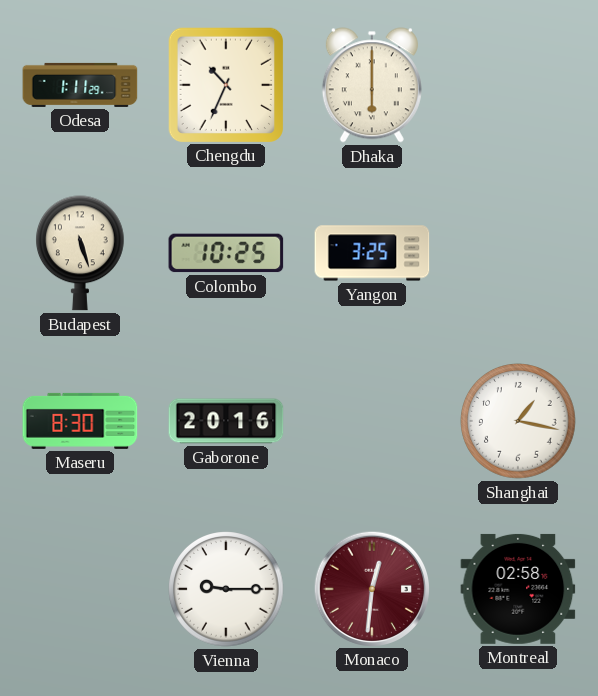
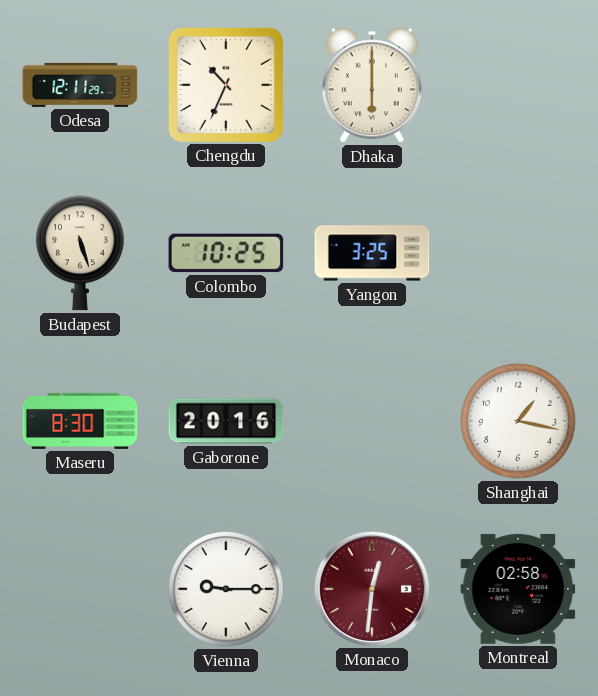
Odesa: 1:11 -> 12:11 (80, 85)
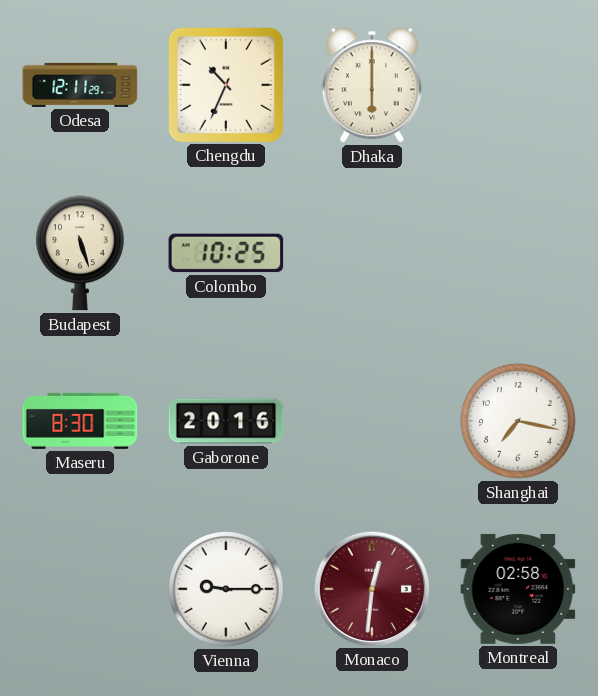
Yangon: 3:25 -> none (372, 253)
Shanghai: 1:17 -> 7:17 (518, 421)
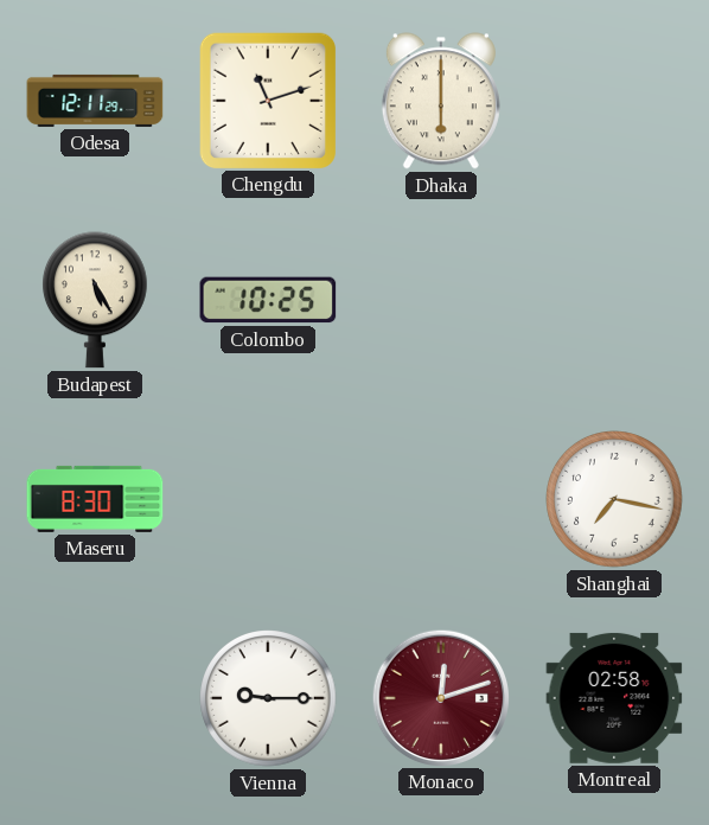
Chengdu: 10:34 -> 11:12 (267, 100)
Budapest: 5:27 -> 5:25 (96, 300)
Gaborone: 20:16 -> none (226, 421)
Monaco: 12:31 -> 12:12 (440, 697)
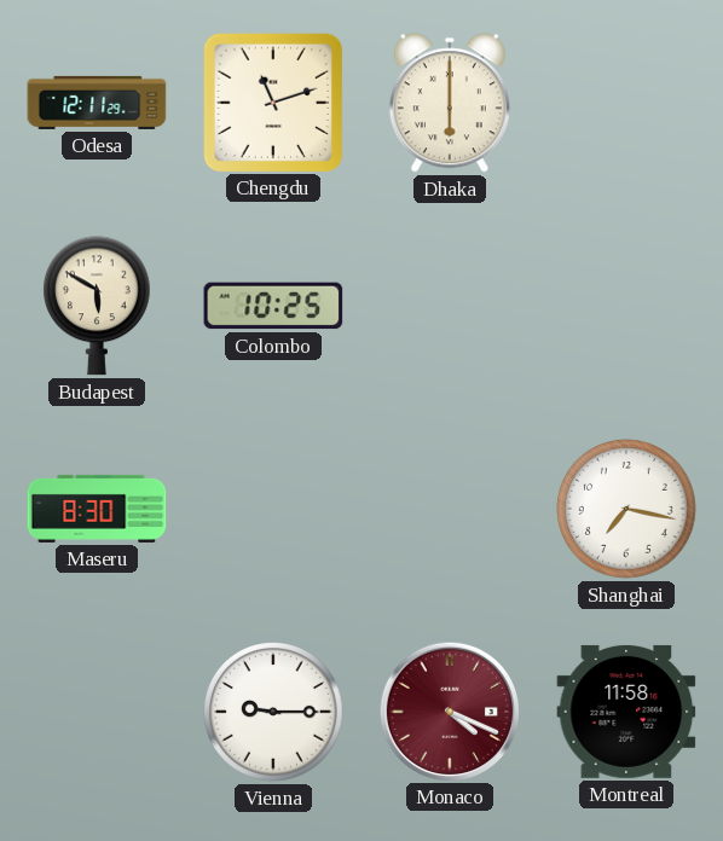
Budapest: 5:25 -> 5:50 (98, 306)
Monaco: 12:12 -> 4:19 (449, 710)
Montreal: 02:58 -> 11:58 (626, 712)
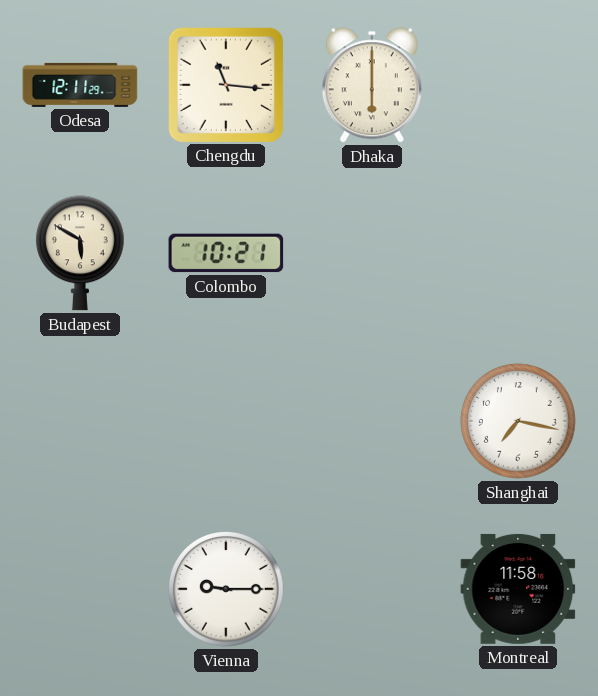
Chengdu: 11:12 -> 11:16 (225, 84)
Colombo: 10:25 -> 10:21 (226, 253)
Maseru: 8:30 -> none (97, 509)
Monaco: 4:19 -> none (449, 710)
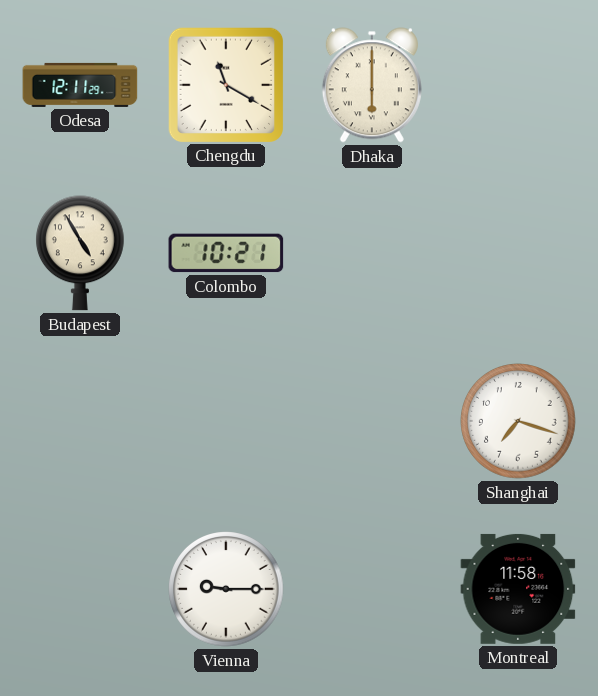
Chengdu: 11:16 -> 11:20 (225, 84)
Budapest: 5:50 -> 4:55 (81, 253)
Shanghai: 7:17 -> 7:18 (518, 421)
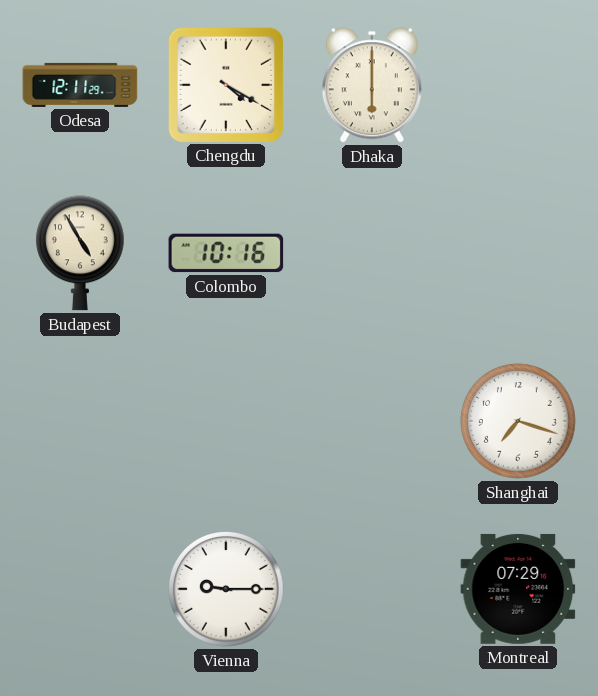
Chengdu: 11:20 -> 4:20 (225, 84)
Colombo: 10:21 -> 10:16 (226, 253)
Montreal: 11:58 -> 07:29 (518, 589)
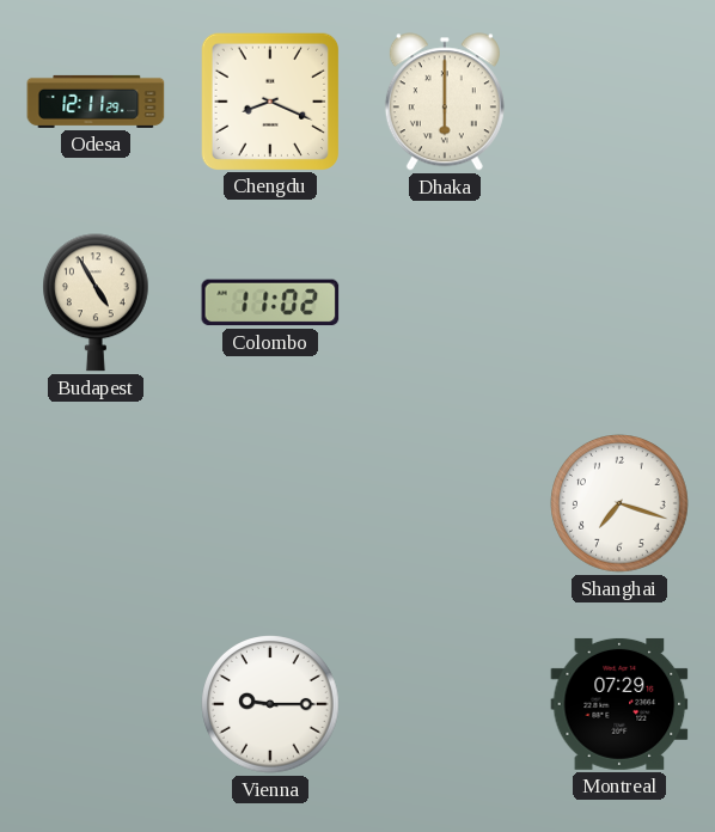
Chengdu: 4:20 -> 8:19 (269, 100)
Colombo: 10:16 -> 11:02 (270, 302)
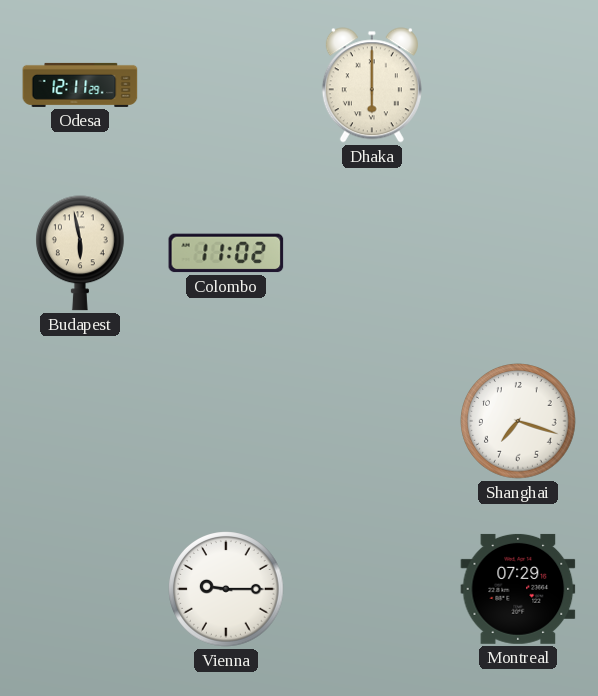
Chengdu: 8:19 -> none (269, 100)
Budapest: 4:55 -> 5:58 (81, 253)
